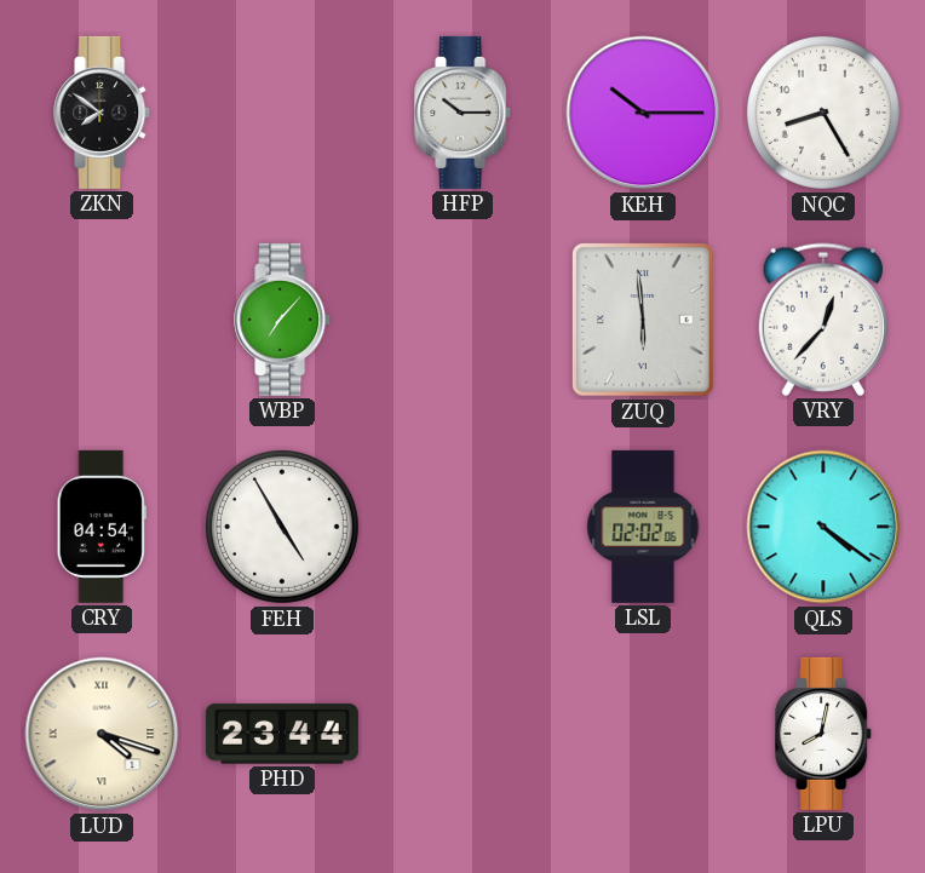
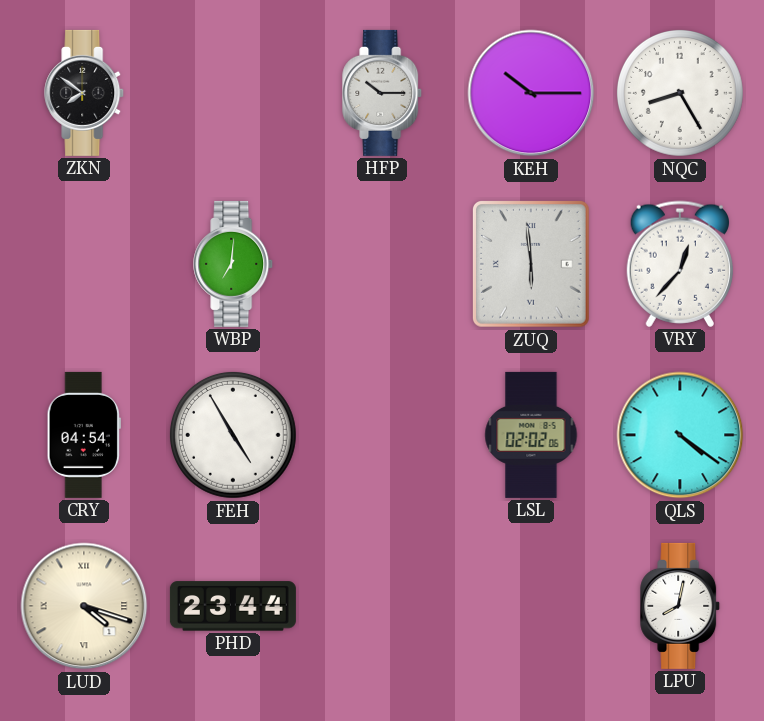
WBP: 7:07 -> 7:01 (234, 264)
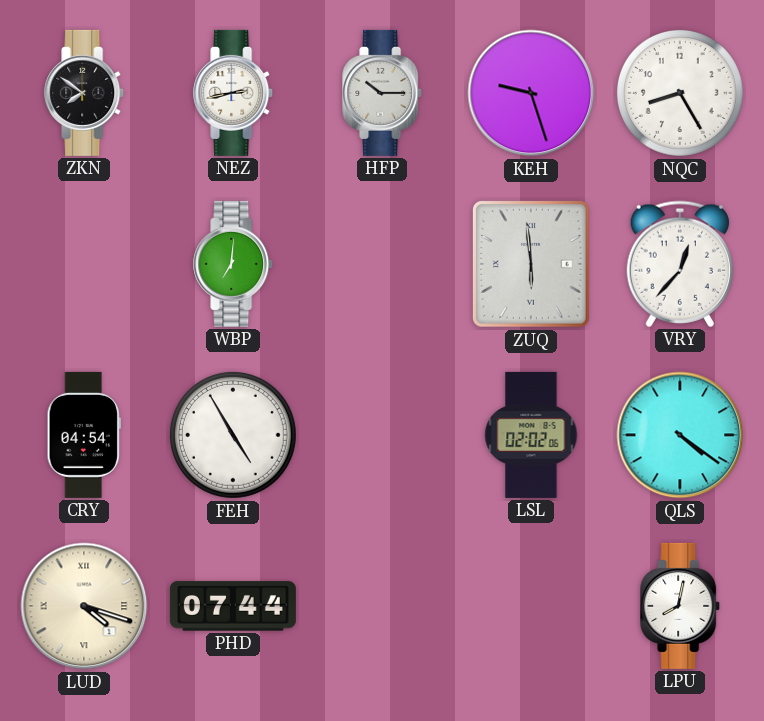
NEZ: none -> 2:43 (234, 93)
KEH: 10:15 -> 9:27 (531, 93)
PHD: 23:44 -> 07:44 (233, 606)
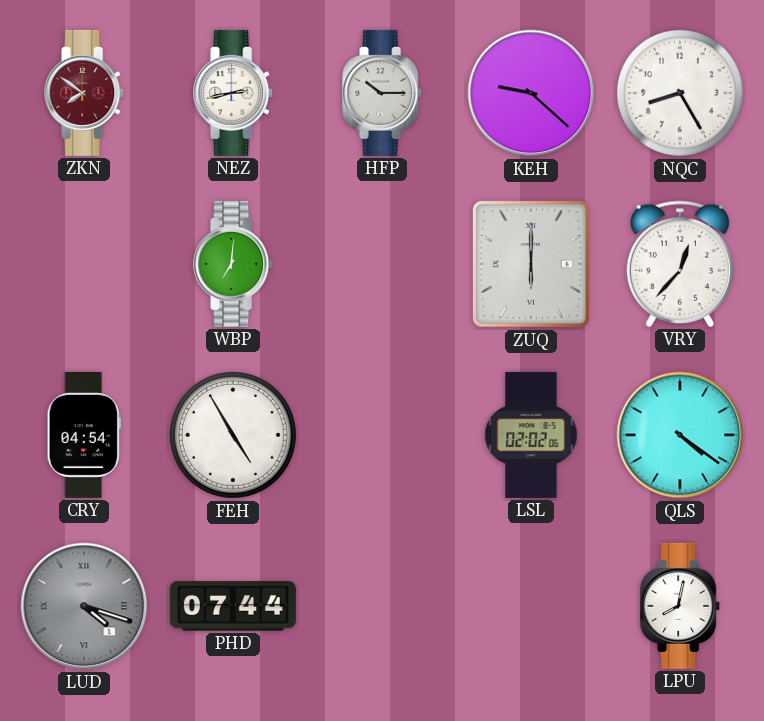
ZKN dial: black -> burgundy (85, 93)
KEH: 9:27 -> 9:22 (531, 93)
ZUQ: 5:59 -> 6:00 (531, 265)
LUD dial: cream -> grey (84, 606)
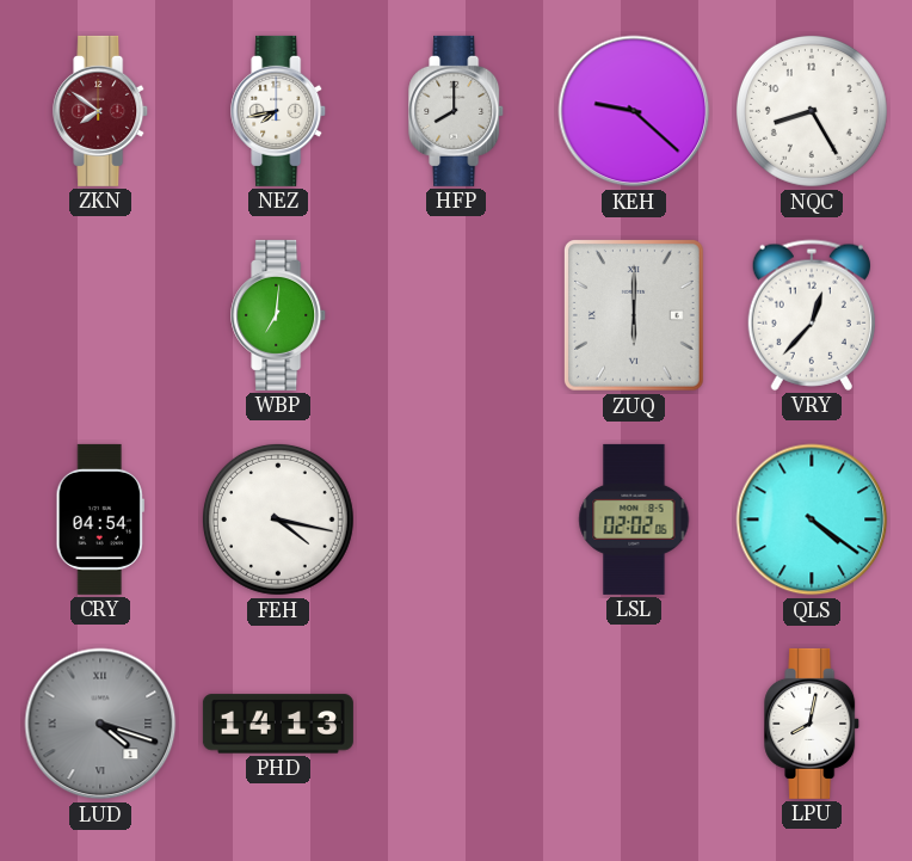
NEZ: 2:43 -> 7:43 (279, 111)
HFP: 10:15 -> 8:00 (457, 111)
FEH: 4:55 -> 4:17 (278, 519)
PHD: 07:44 -> 14:13 (278, 724)
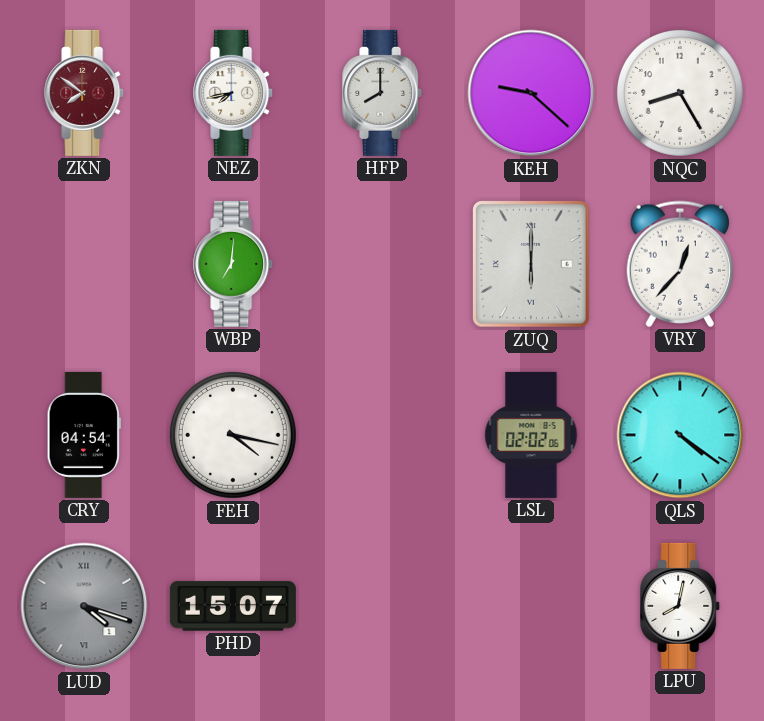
PHD: 14:13 -> 15:07 (233, 606)
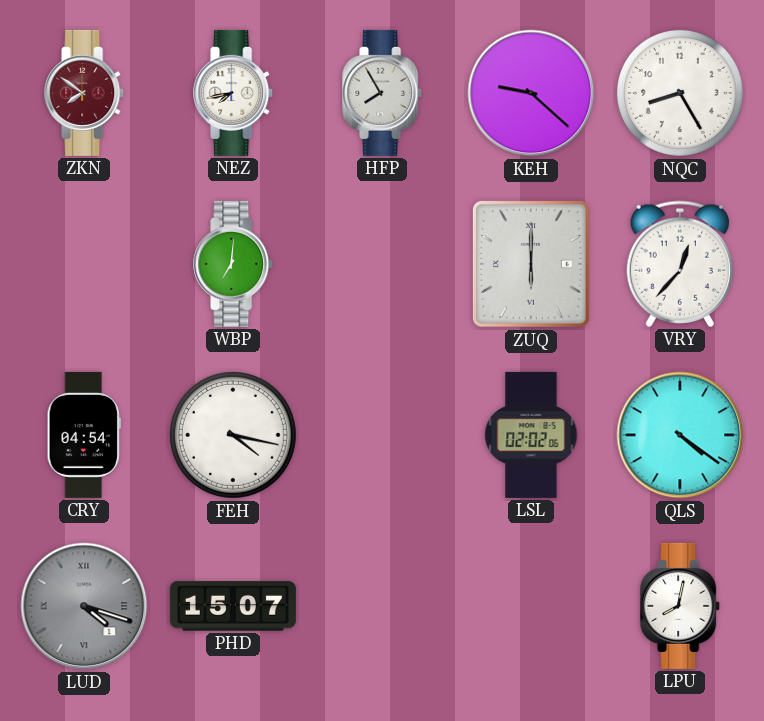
HFP: 8:00 -> 7:55 (383, 93)
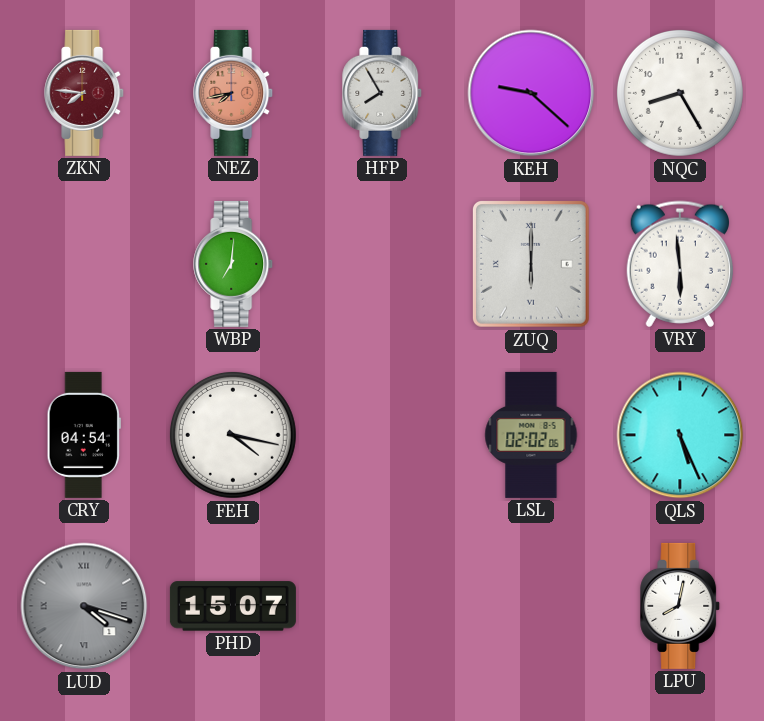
ZKN: 7:51 -> 7:46 (85, 93)
NEZ dial: white -> salmon (234, 93)
VRY: 12:37 -> 5:59 (680, 264)
QLS: 4:21 -> 5:26 (680, 435)
